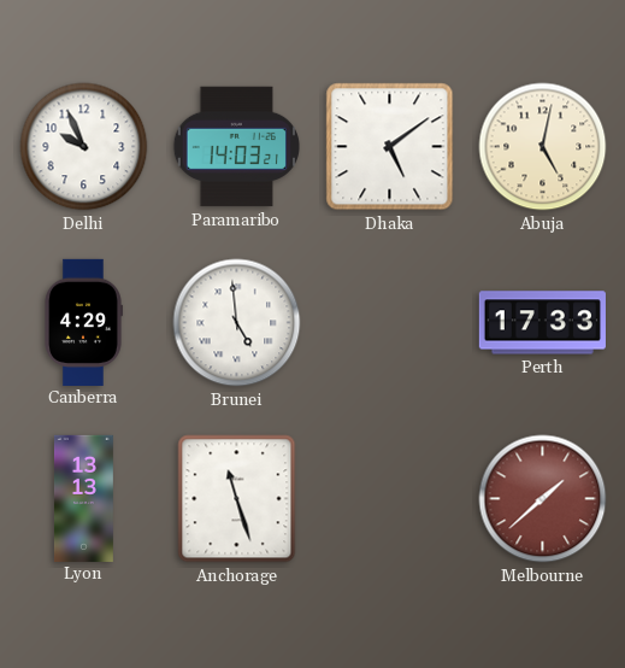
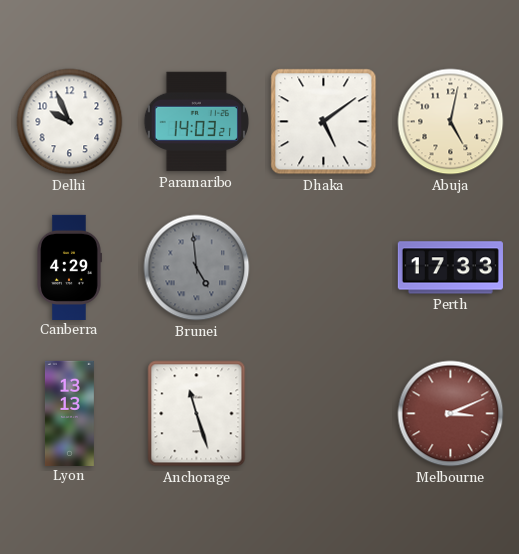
Brunei dial: white -> grey (197, 268)
Melbourne: 1:38 -> 3:11 (451, 414)
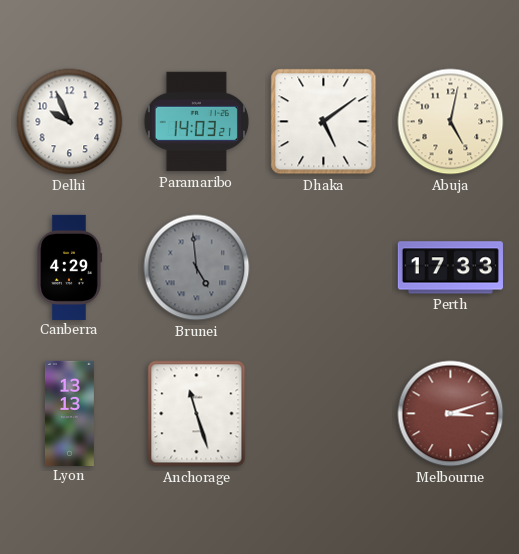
Melbourne: 3:11 -> 3:12 (451, 414)
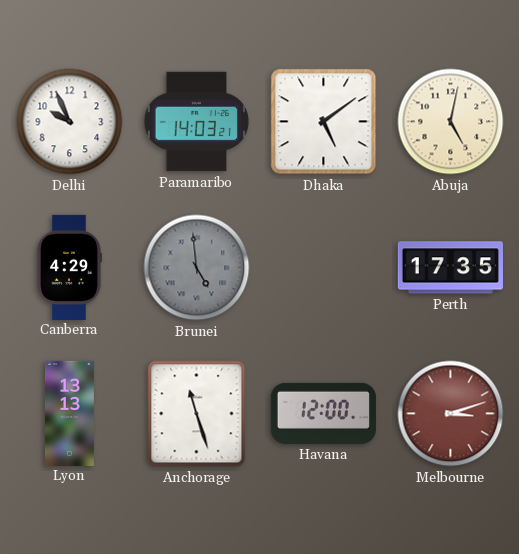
Perth: 17:33 -> 17:35 (450, 268)
Havana: none -> 12:00 (323, 413)
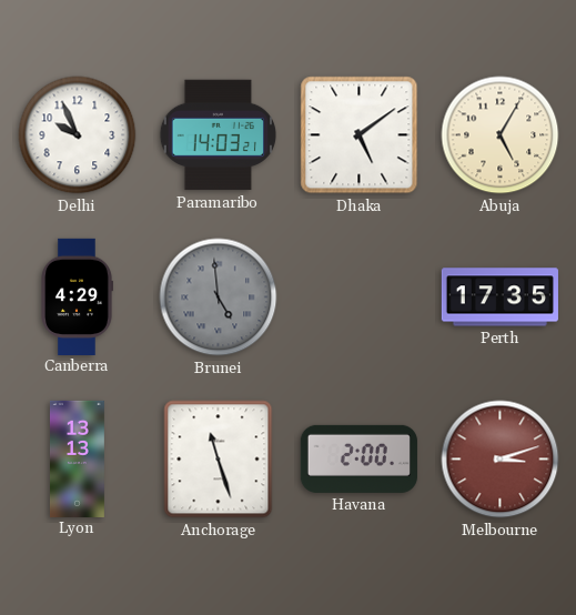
Abuja: 5:02 -> 5:05 (501, 135)
Havana: 12:00 -> 2:00 (358, 458)
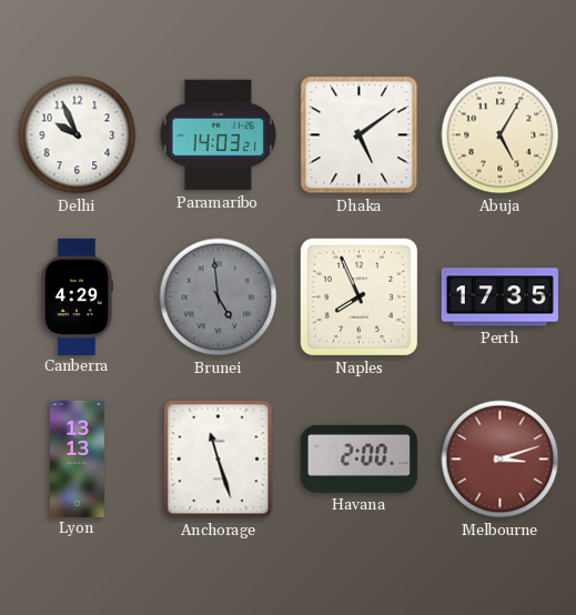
Naples: none -> 7:56 (360, 298)
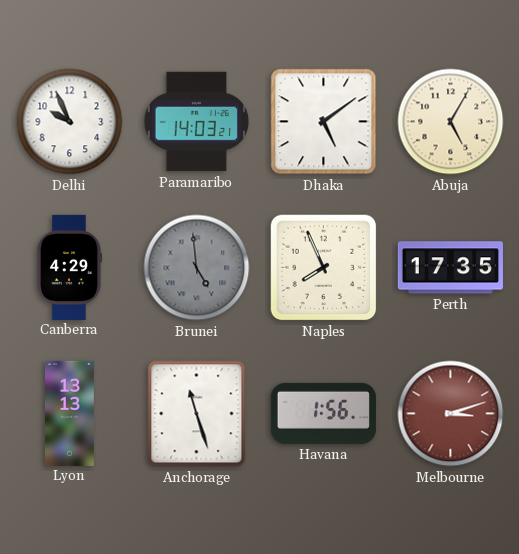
Havana: 2:00 -> 1:56 (323, 413)
